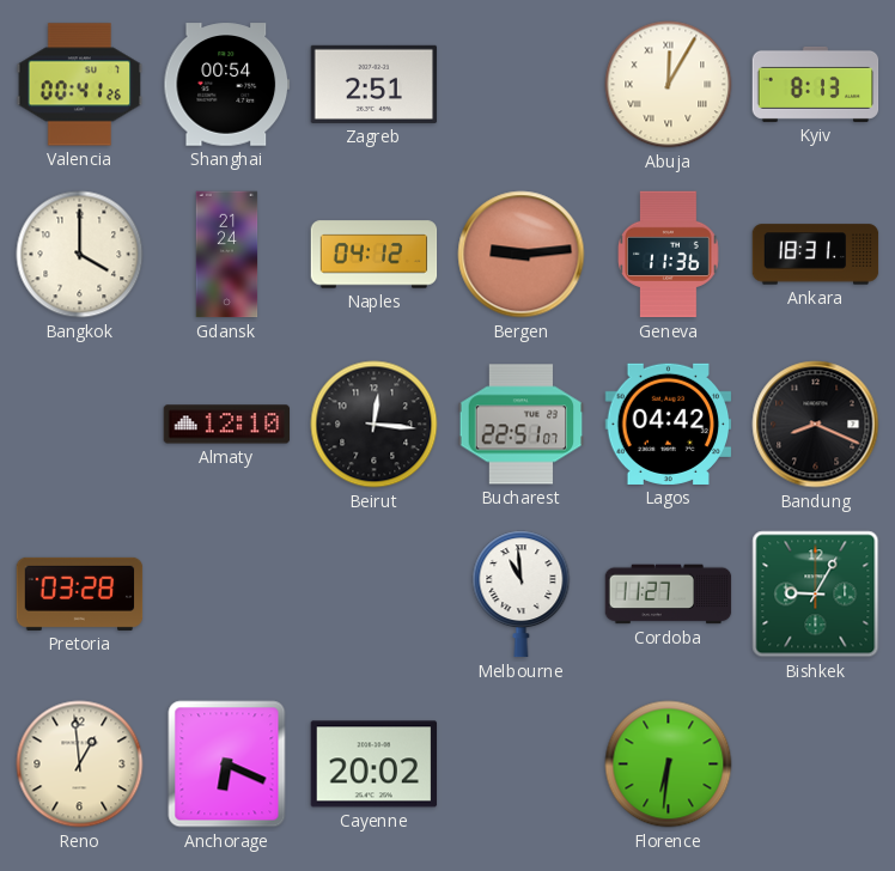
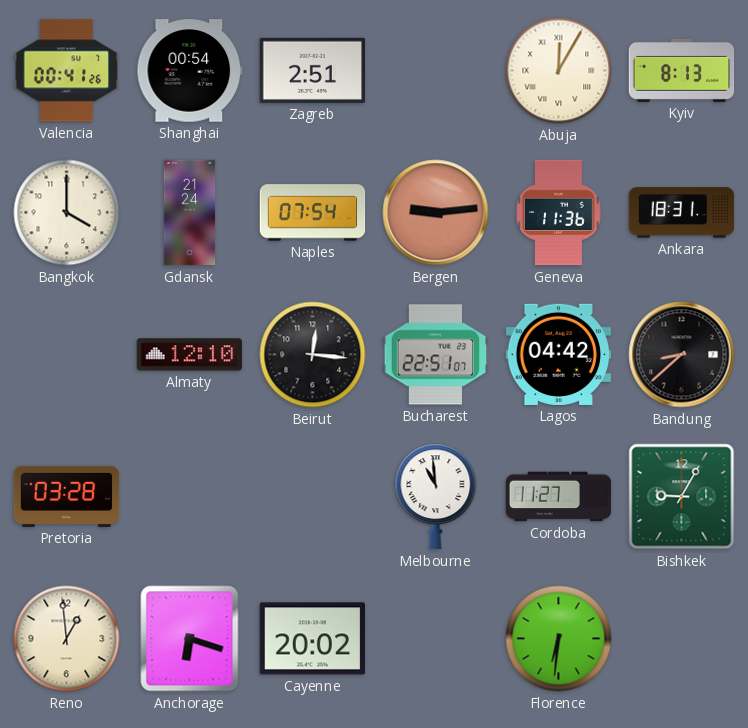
Naples: 04:12 -> 07:54 (313, 213)
Bandung: 8:19 -> 8:38 (682, 355)
Anchorage: 6:19 -> 6:18 (190, 639)
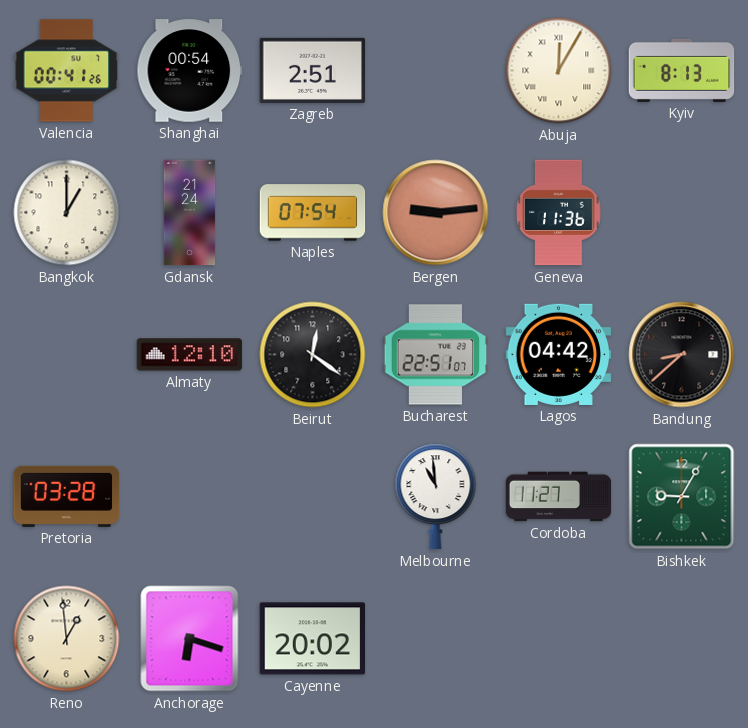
Bangkok: 4:00 -> 1:00 (67, 213)
Ankara: 18:31 -> none (682, 213)
Beirut: 12:16 -> 12:21 (313, 355)
Florence: 6:31 -> none (559, 639)
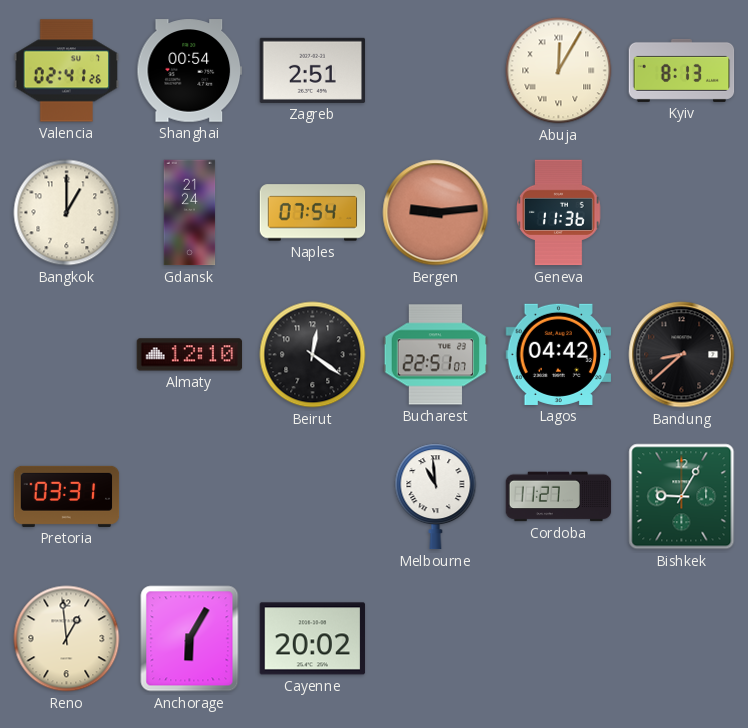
Valencia: 00:41 -> 02:41 (67, 71)
Pretoria: 03:28 -> 03:31 (67, 496)
Anchorage: 6:18 -> 6:05 (190, 639)
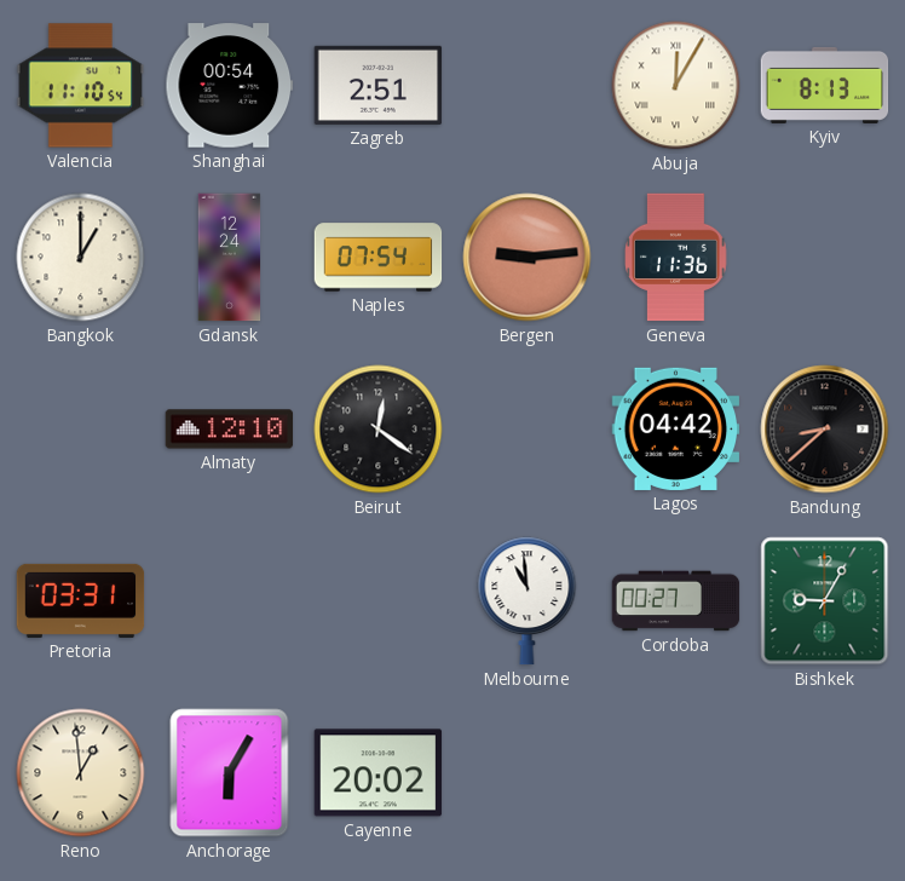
Valencia: 02:41 -> 11:10 (81, 86)
Gdansk: 21:24 -> 12:24 (230, 258)
Bucharest: 22:51 -> none (436, 355)
Cordoba: 11:27 -> 00:27 (676, 601)
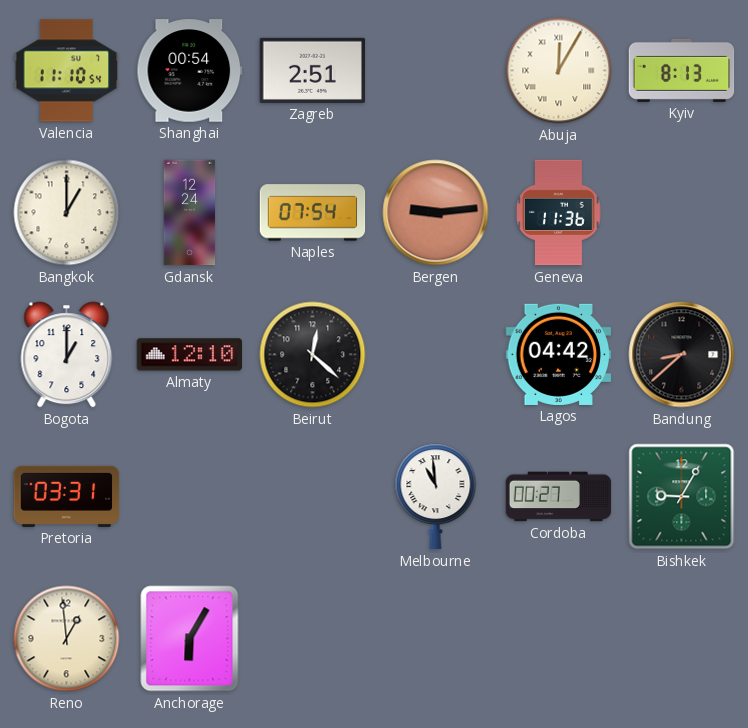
Bogota: none -> 1:00 (67, 355)
Beirut: 12:21 -> 12:22 (313, 355)
Cayenne: 20:02 -> none (379, 773)
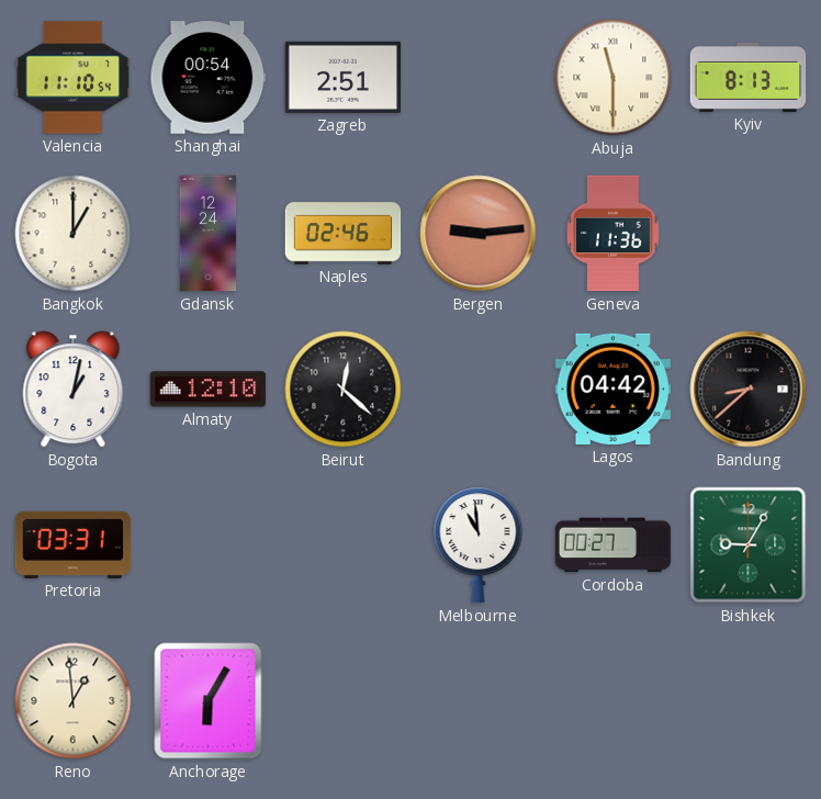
Abuja: 12:05 -> 11:30 (614, 78)
Naples: 07:54 -> 02:46 (344, 234)
Bogota: 1:00 -> 1:02 (74, 390)
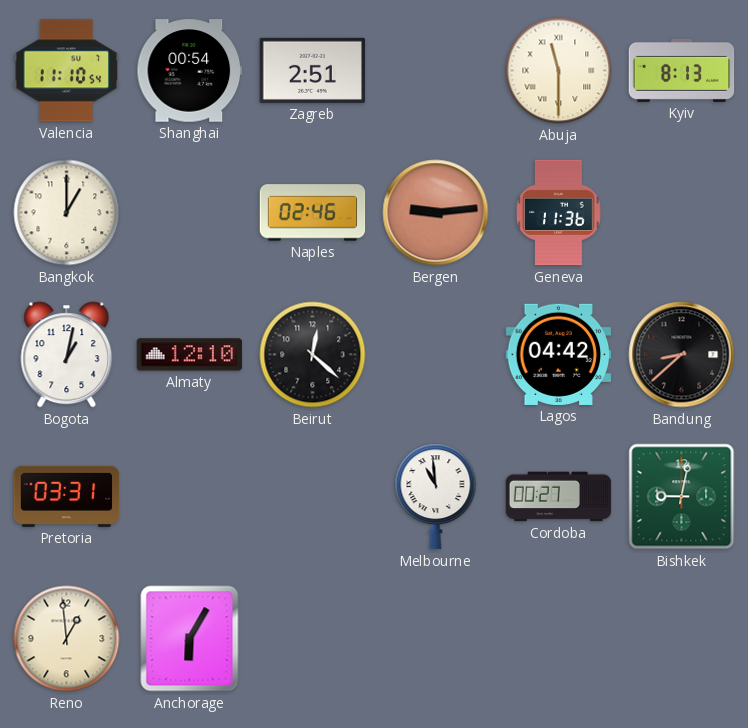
Gdansk: 12:24 -> none (209, 234)
Bishkek: 9:05 -> 9:02 (682, 497)
